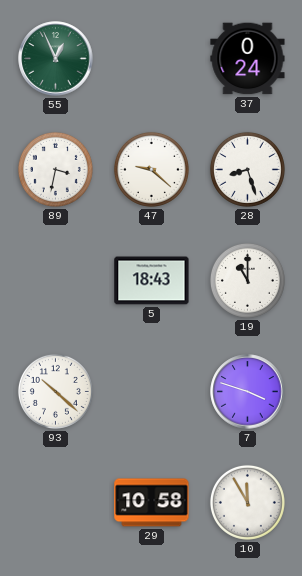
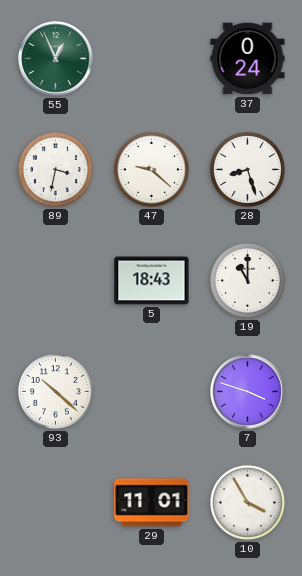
29: 10:58 -> 11:01 (152, 503)
10: 11:55 -> 3:55 (247, 502)
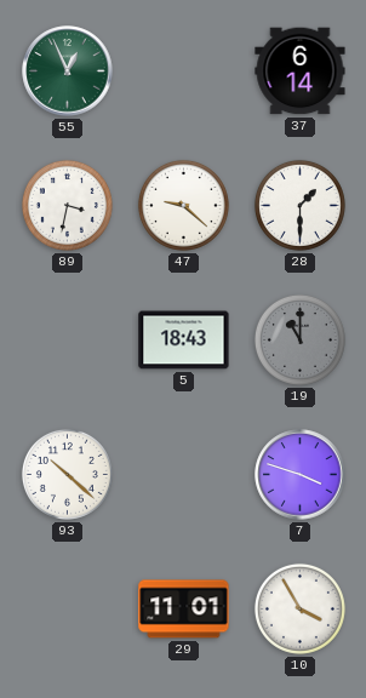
37: 0:24 -> 6:14 (301, 71)
28: 8:27 -> 1:30 (299, 205)
19 dial: white -> grey (299, 339)
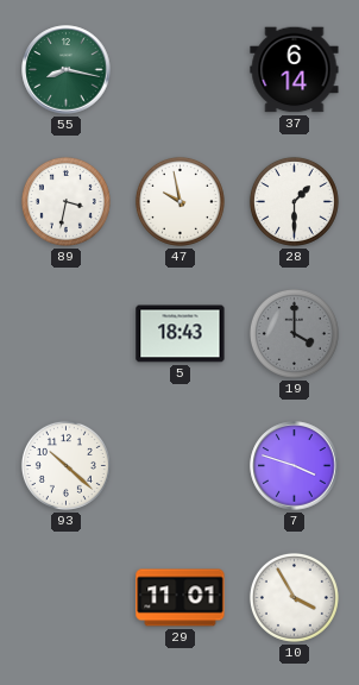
55: 12:56 -> 8:17 (67, 70)
47: 9:22 -> 9:58 (179, 201)
19: 11:00 -> 4:00 (294, 333)
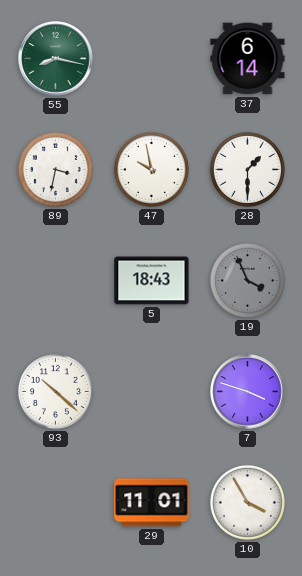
19: 4:00 -> 3:56 (247, 280)
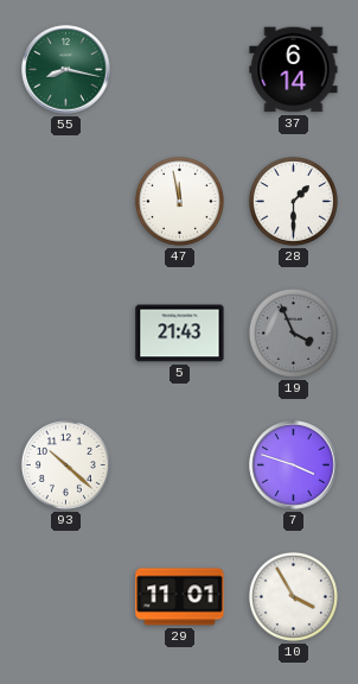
89: 3:32 -> none (55, 169)
47: 9:58 -> 11:58 (179, 201)
5: 18:43 -> 21:43 (180, 334)
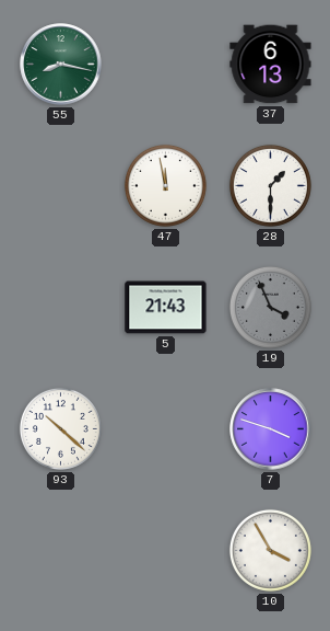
37: 6:14 -> 6:13 (271, 65)
29: 11:01 -> none (180, 597)
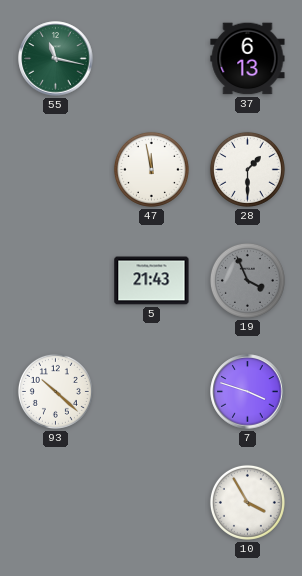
55: 8:17 -> 11:17 (56, 59)
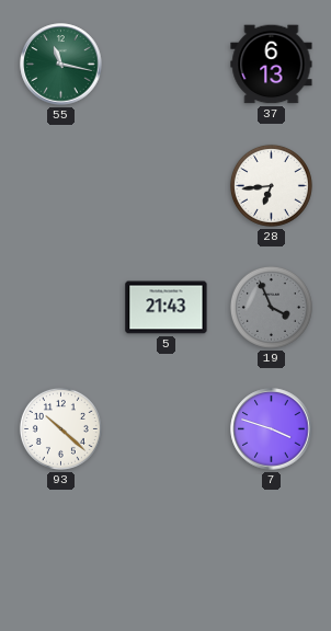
47: 11:58 -> none (151, 169)
28: 1:30 -> 6:44 (271, 185)
10: 3:55 -> none (247, 502)
